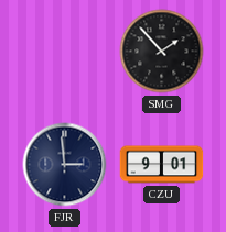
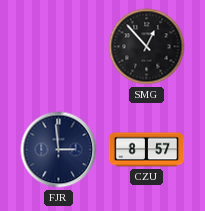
SMG: 1:53 -> 12:53 (147, 47)
CZU: 9:01 -> 8:57 (147, 150)
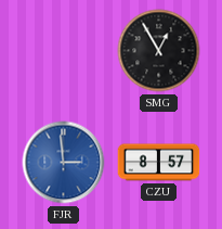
SMG: 12:53 -> 12:55 (159, 51)
FJR dial: navy -> blue (64, 163)
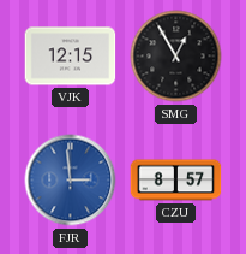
VJK: none -> 12:15 (71, 57)
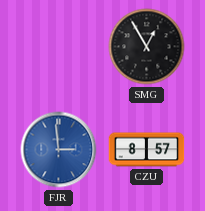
VJK: 12:15 -> none (71, 57)
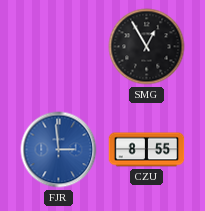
CZU: 8:57 -> 8:55 (147, 150)
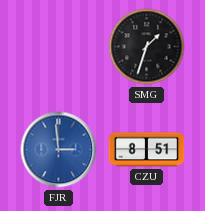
SMG: 12:55 -> 1:33 (147, 47)
CZU: 8:55 -> 8:51 (147, 150)
